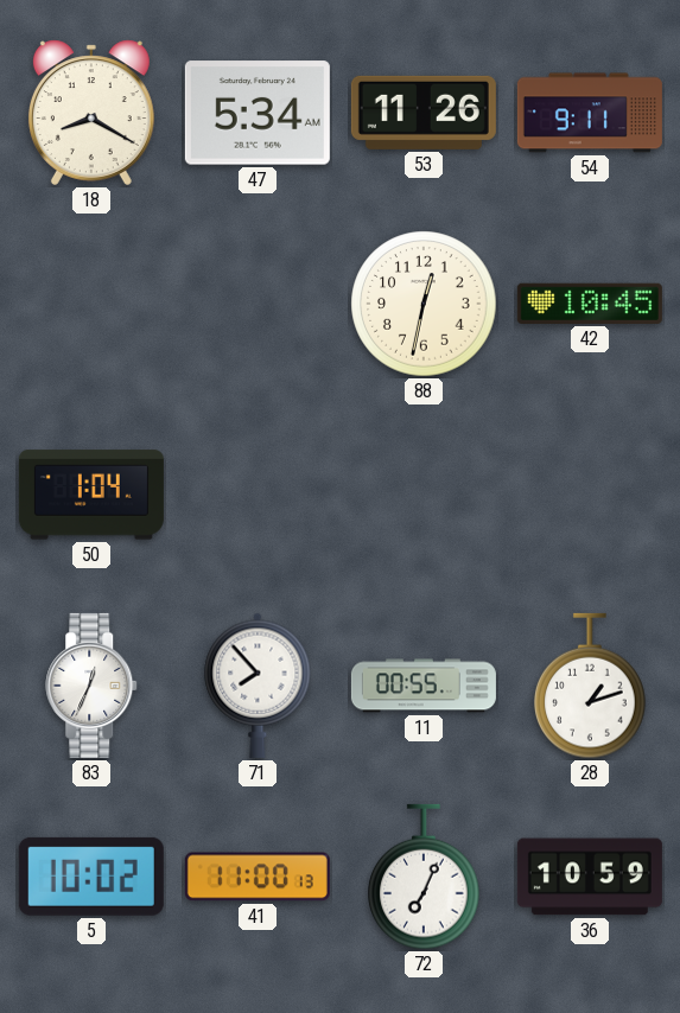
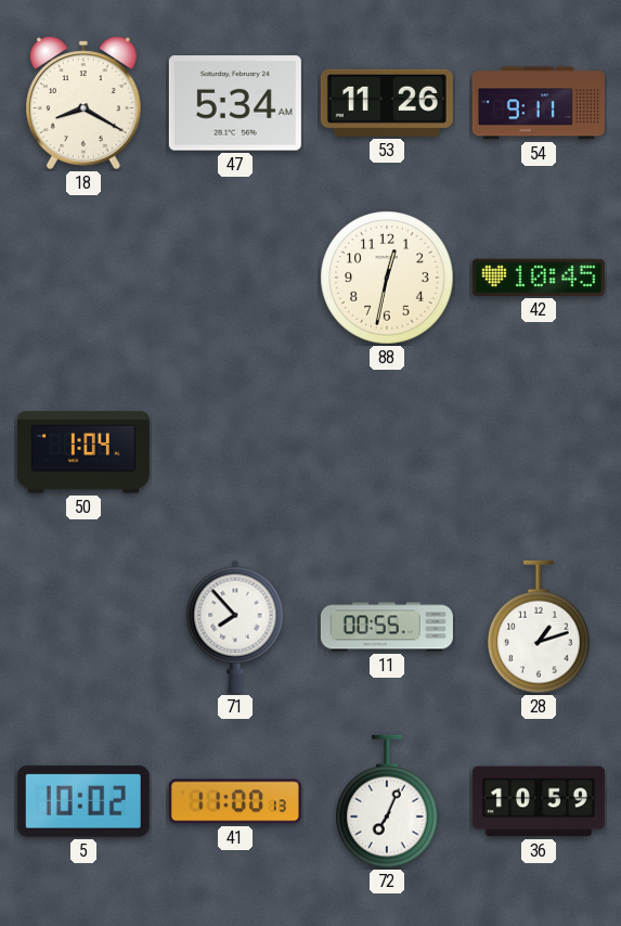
83: 12:34 -> none (93, 686)
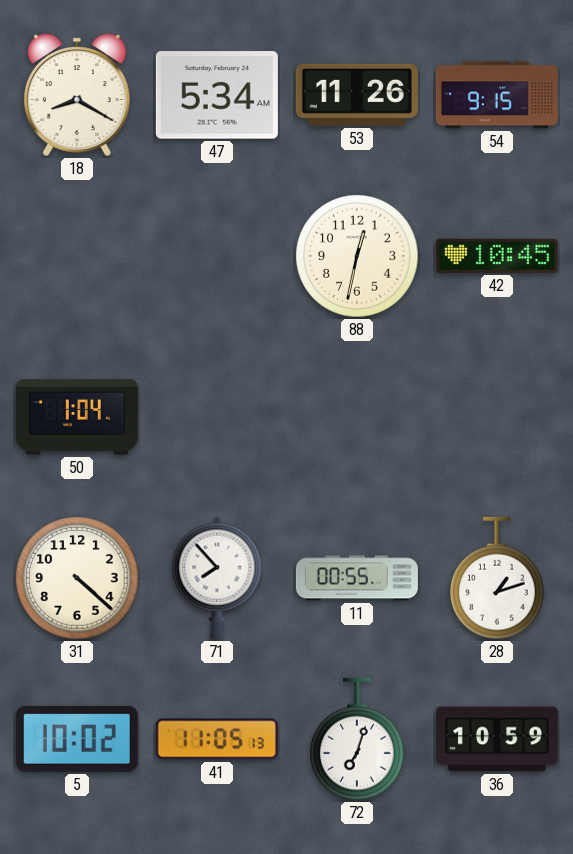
54: 9:11 -> 9:15 (497, 95)
31: none -> 4:22 (77, 578)
41: 11:00 -> 11:05 (217, 739)
72: 7:04 -> 7:03 (357, 739)
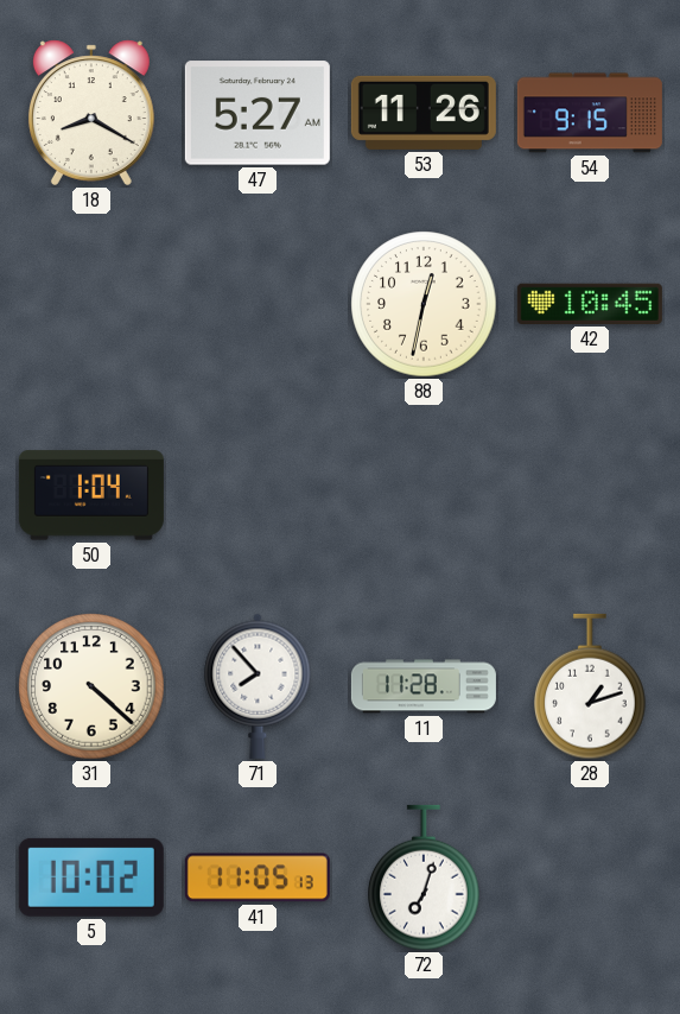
47: 5:34 -> 5:27 (258, 113)
11: 00:55 -> 11:28 (424, 686)
36: 10:59 -> none (497, 739)
